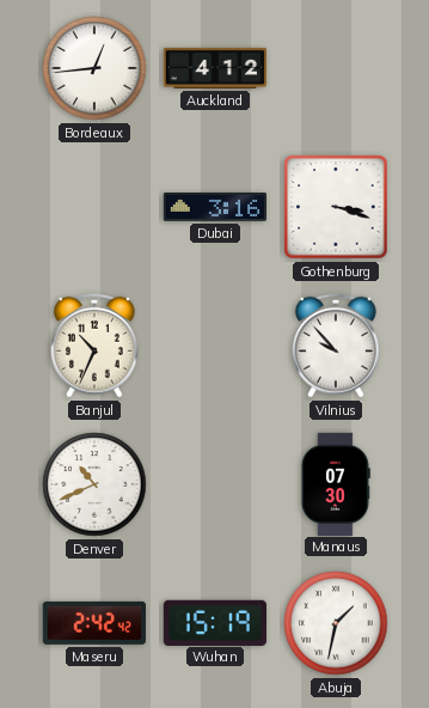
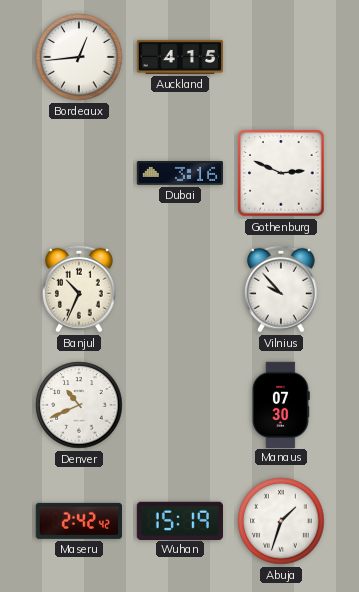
Auckland: 4:12 -> 4:15 (180, 57)
Gothenburg: 3:18 -> 2:49 (281, 173)
Abuja: 1:32 -> 1:33 (281, 521)
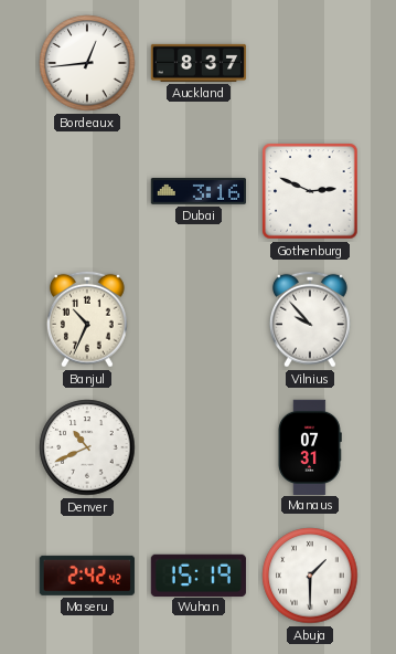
Auckland: 4:15 -> 8:37 (199, 63)
Manaus: 07:30 -> 07:31 (310, 446)
Abuja: 1:33 -> 1:30 (310, 576)
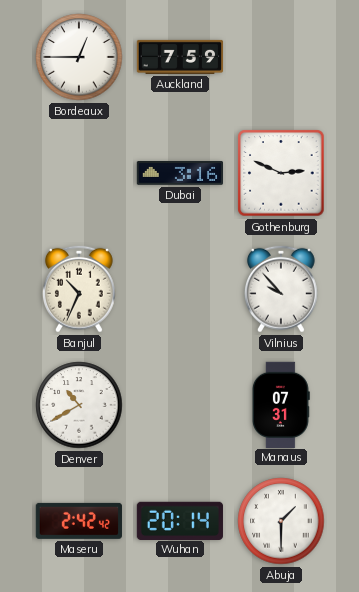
Bordeaux: 12:44 -> 12:45 (79, 57)
Auckland: 8:37 -> 7:59 (180, 57)
Denver: 10:41 -> 10:40 (79, 405)
Wuhan: 15:19 -> 20:14 (180, 520)
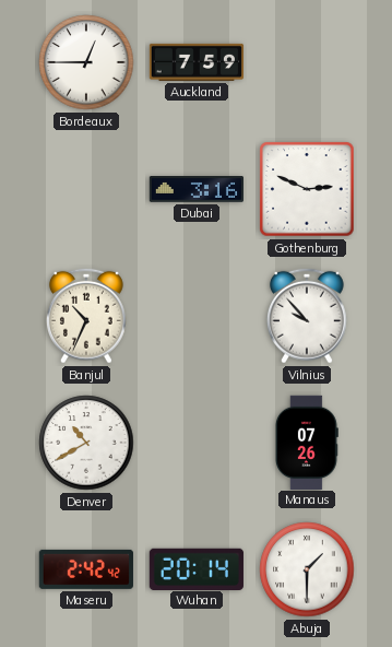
Manaus: 07:31 -> 07:26 (307, 442)
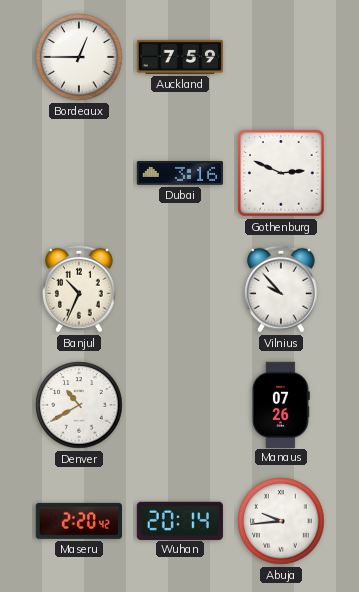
Maseru: 2:42 -> 2:20 (79, 521)
Abuja: 1:30 -> 9:44 (281, 521)
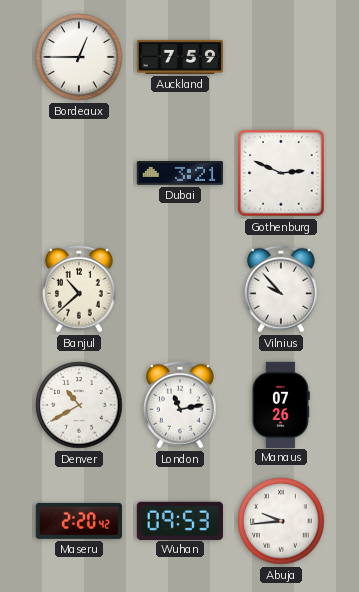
Dubai: 3:16 -> 3:21 (179, 174)
Banjul: 10:34 -> 10:38 (79, 289)
London: none -> 11:13 (180, 405)
Wuhan: 20:14 -> 09:53 (180, 520)
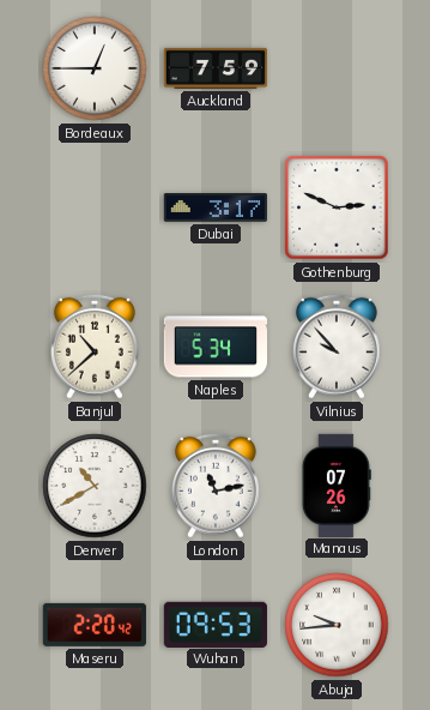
Dubai: 3:21 -> 3:17 (214, 209)
Naples: none -> 5:34 (214, 347)
